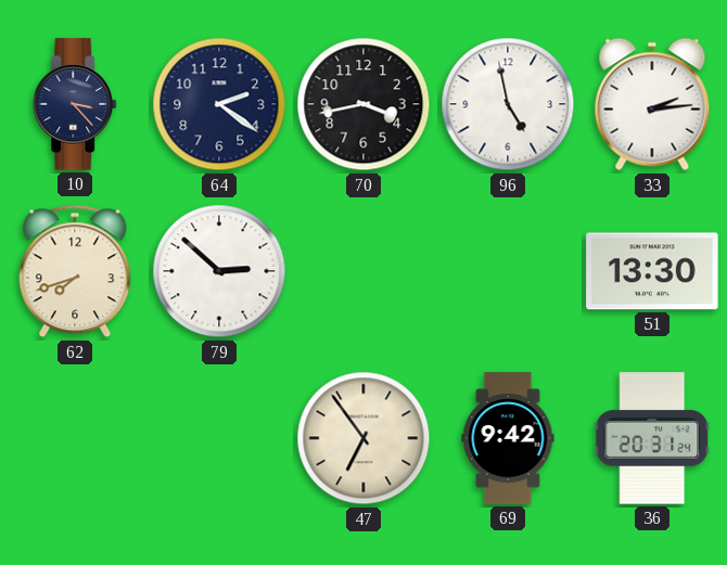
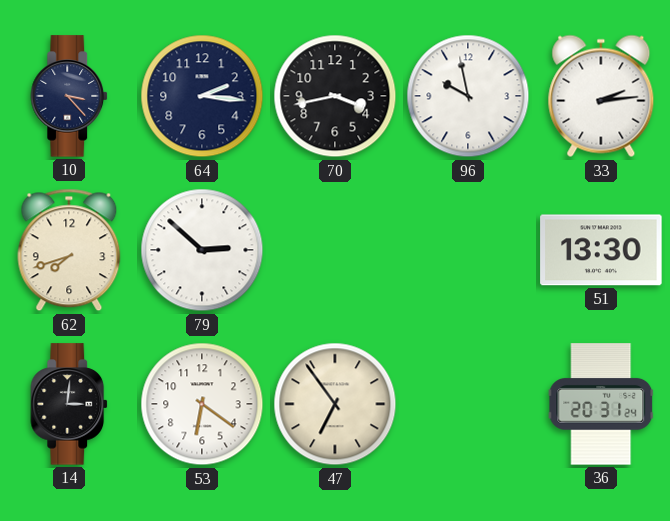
64: 2:21 -> 2:16 (202, 96)
96: 4:58 -> 9:58 (468, 96)
14: none -> 3:01 (70, 404)
53: none -> 6:21 (202, 404)
69: 9:42 -> none (508, 438)
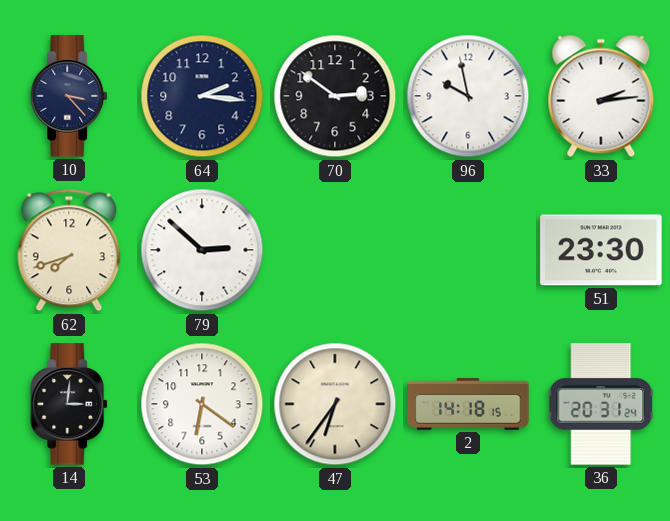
70: 3:43 -> 2:51 (335, 96)
51: 13:30 -> 23:30 (601, 250)
47: 6:54 -> 6:36 (335, 404)
2: none -> 14:18 (468, 404)
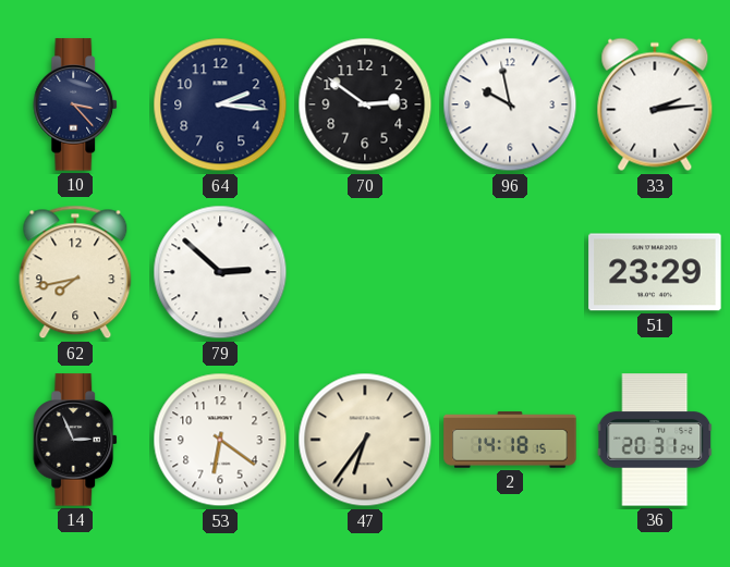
62: 7:42 -> 7:43 (75, 272)
51: 23:30 -> 23:29 (655, 272)
14: 3:01 -> 2:56 (76, 440)
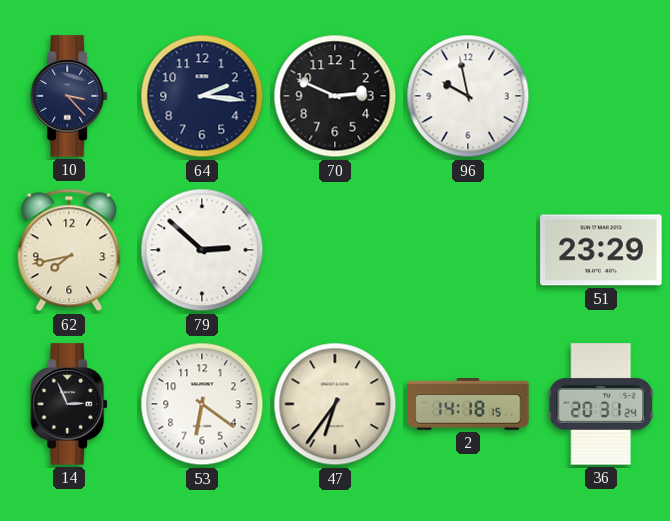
70: 2:51 -> 2:49 (335, 96)
33: 2:14 -> none (655, 104)
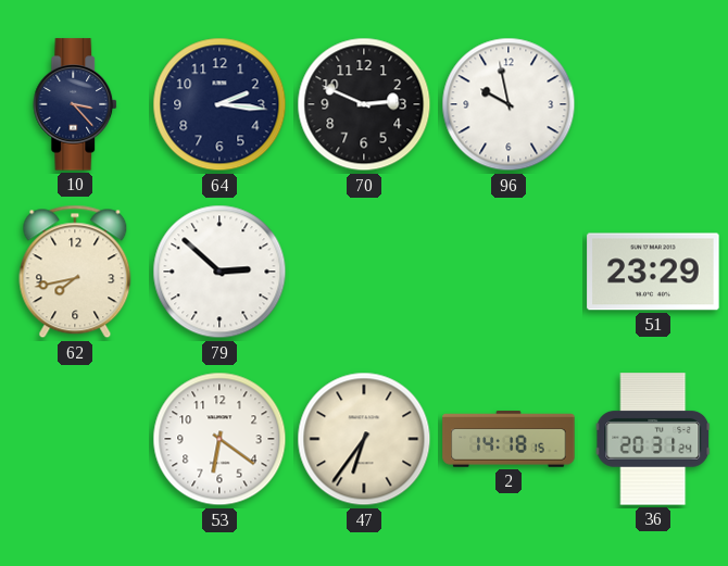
14: 2:56 -> none (70, 404)
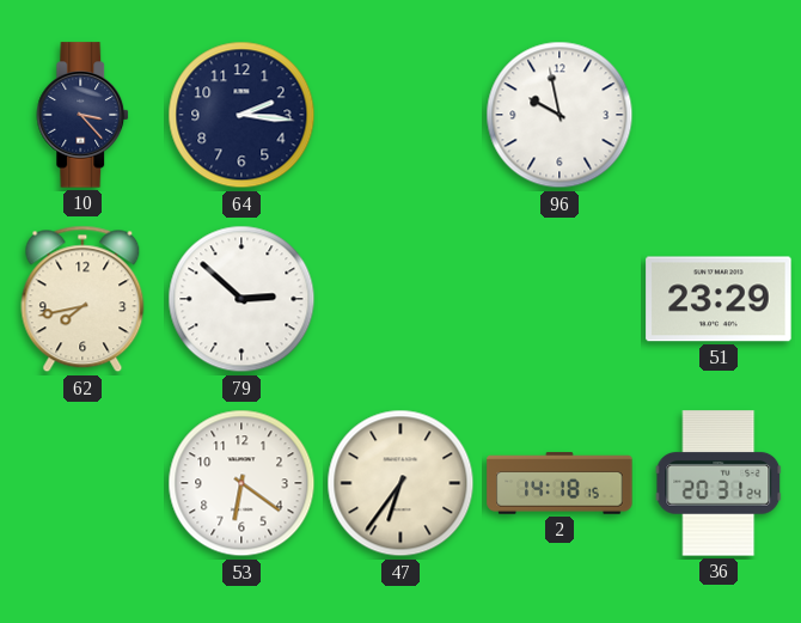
70: 2:49 -> none (364, 104)
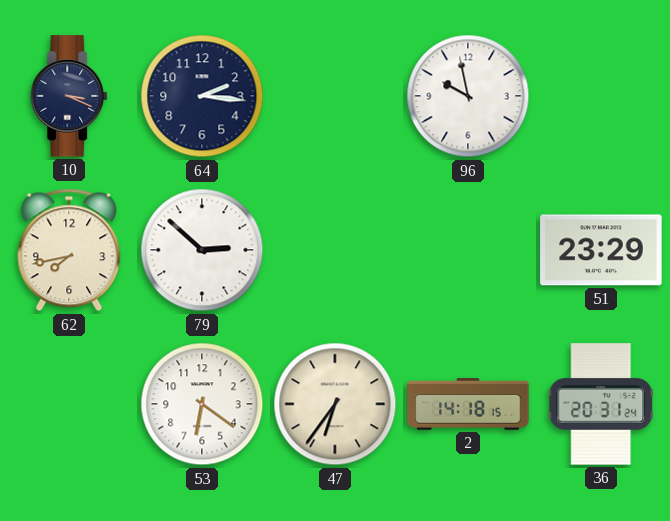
10: 3:23 -> 3:19 (70, 96)
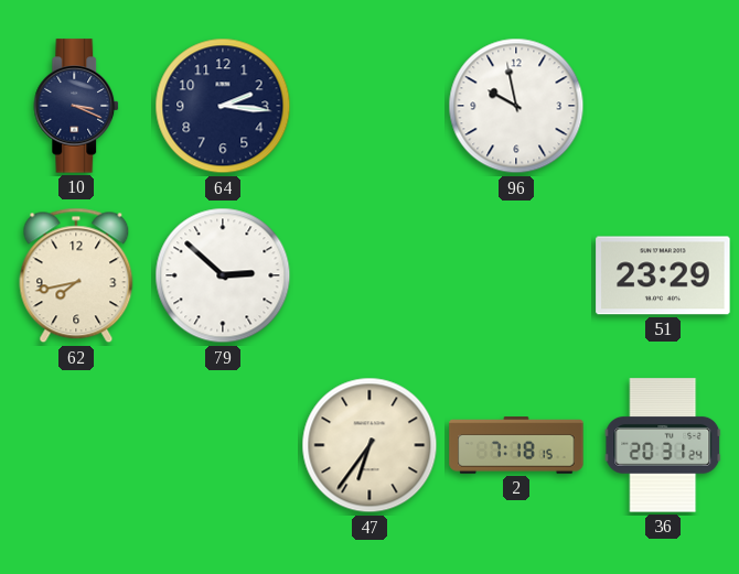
53: 6:21 -> none (202, 404)
2: 14:18 -> 7:18 (516, 445)
